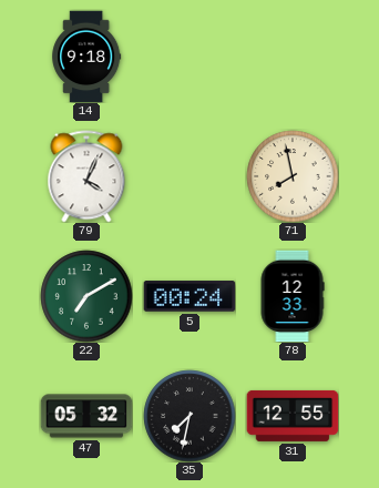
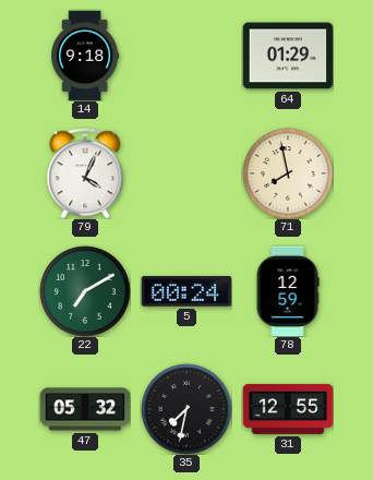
64: none -> 01:29 (288, 56)
78: 12:33 -> 12:59 (288, 291)
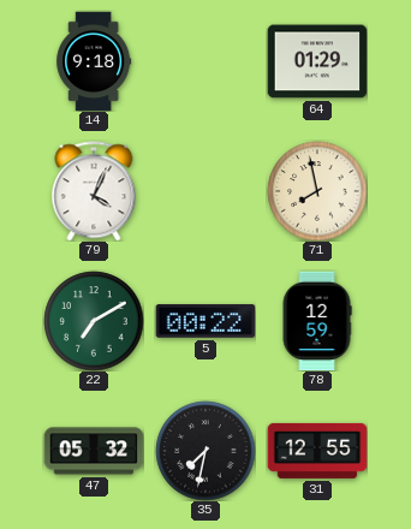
5: 00:24 -> 00:22 (205, 321)
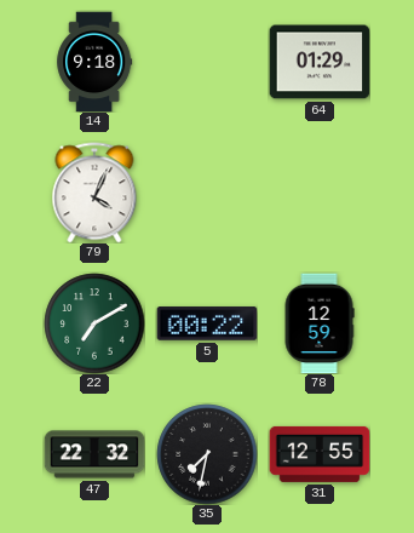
71: 7:58 -> none (317, 191)
47: 05:32 -> 22:32 (94, 454)
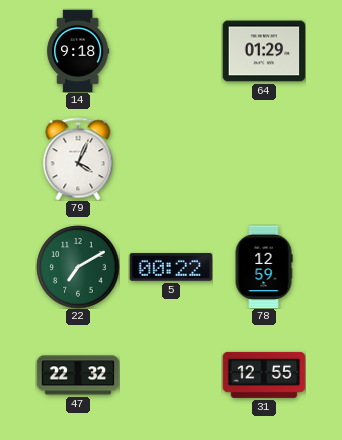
35: 7:32 -> none (207, 454)
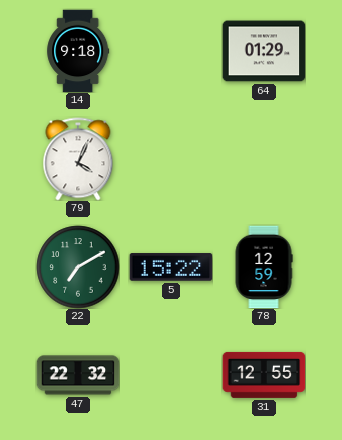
5: 00:22 -> 15:22 (171, 267)
